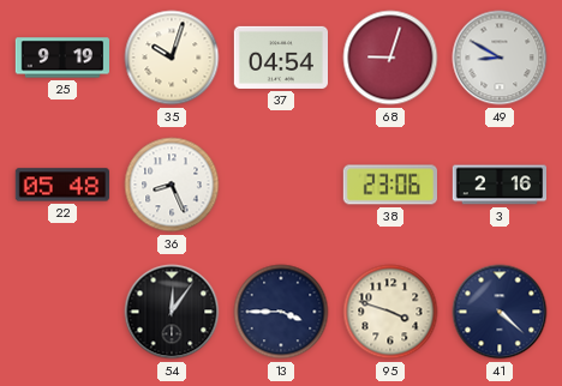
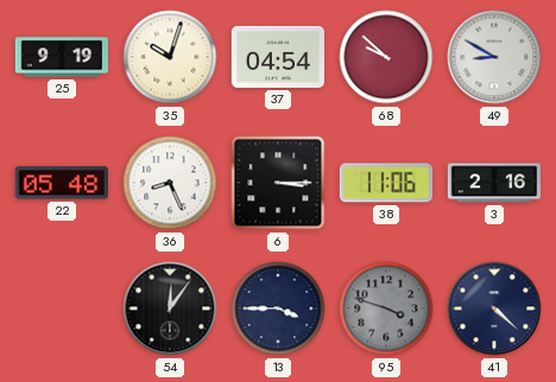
68: 9:03 -> 9:52 (386, 57)
6: none -> 3:15 (278, 183)
38: 23:06 -> 11:06 (385, 183)
95 dial: cream -> grey (386, 308)
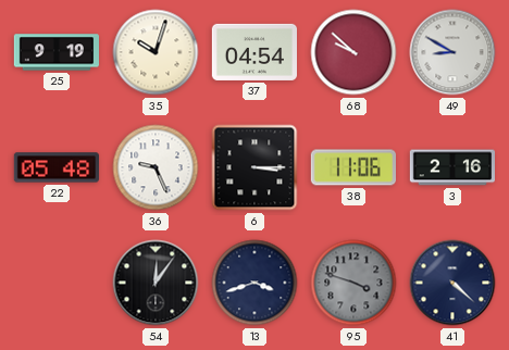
36: 8:26 -> 9:26 (156, 167)
13: 3:45 -> 3:42 (254, 283)
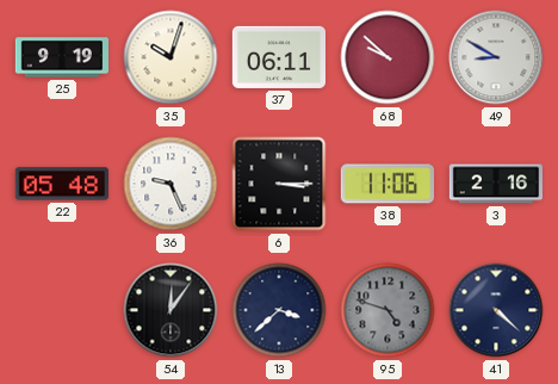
37: 04:54 -> 06:11 (278, 57)
13: 3:42 -> 3:38 (279, 310)
95: 3:48 -> 4:48 (387, 310)
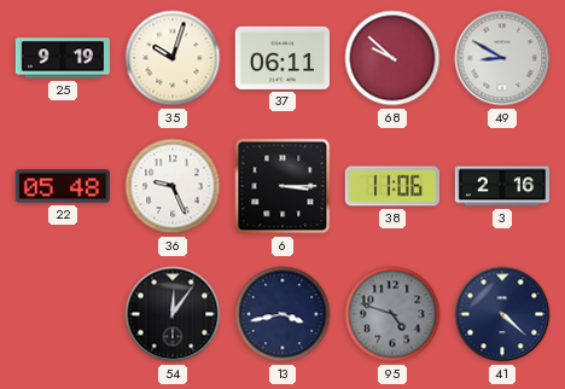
13: 3:38 -> 3:43 (282, 314)
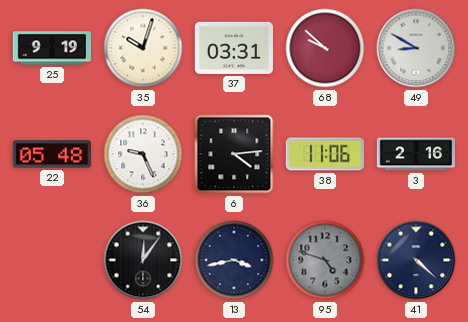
37: 06:11 -> 03:31 (233, 48)
6: 3:15 -> 4:14 (234, 154)
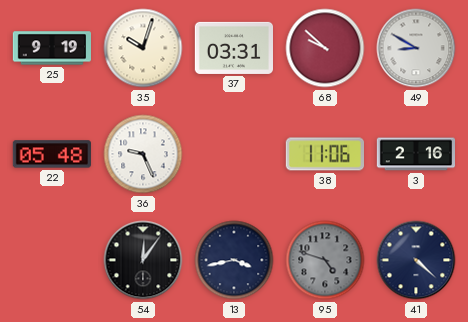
6: 4:14 -> none (234, 154)
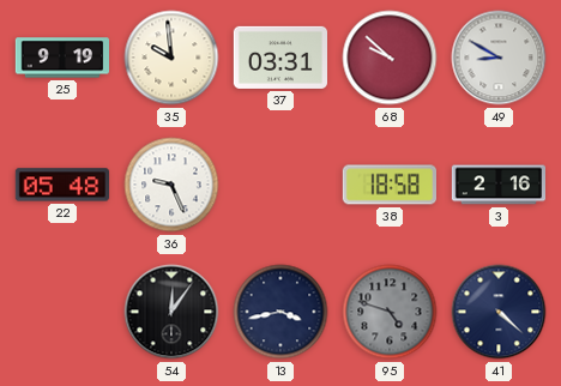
35: 10:03 -> 9:59 (171, 58)
38: 11:06 -> 18:58 (388, 185)
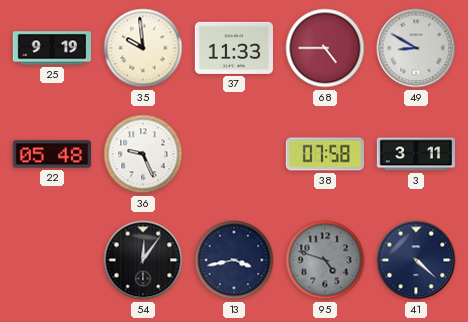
37: 03:31 -> 11:33 (233, 48)
68: 9:52 -> 4:45 (325, 48)
38: 18:58 -> 07:58 (324, 154)
3: 2:16 -> 3:11 (415, 154)
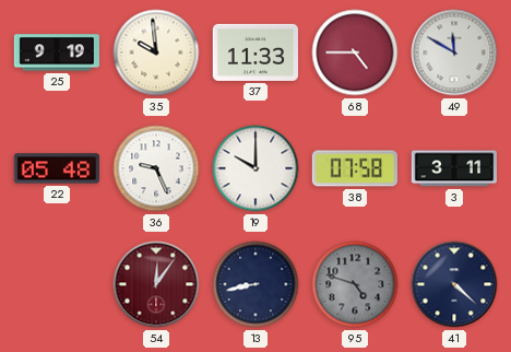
49: 8:50 -> 11:50 (454, 52)
19: none -> 10:00 (255, 168)
54 dial: black -> burgundy (156, 284)
13: 3:43 -> 8:43 (255, 284)
